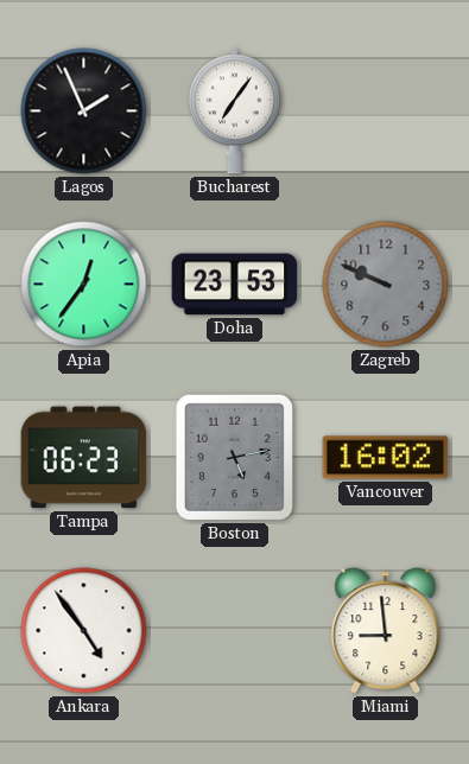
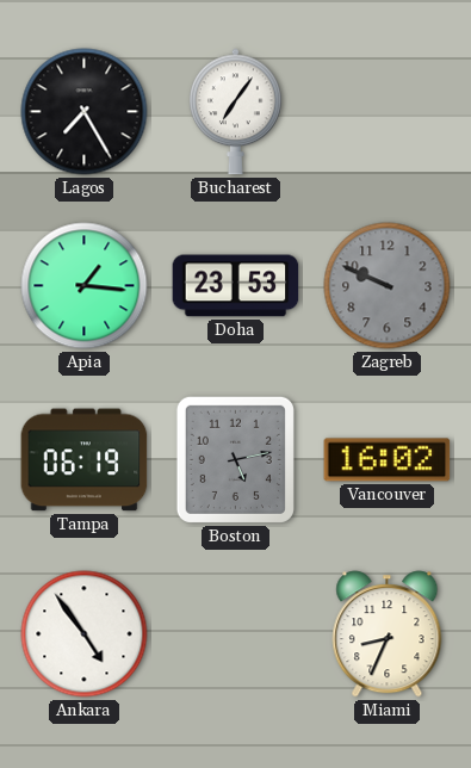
Lagos: 1:56 -> 7:25 (85, 112)
Apia: 12:36 -> 1:16 (85, 286)
Tampa: 06:23 -> 06:19 (85, 460)
Miami: 8:59 -> 8:34 (388, 634)
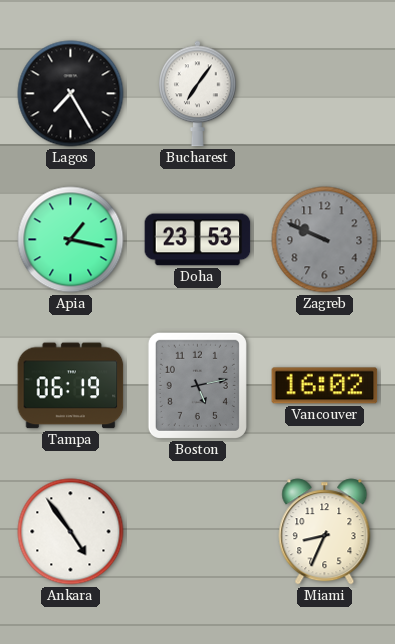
Apia: 1:16 -> 1:17 (71, 240)
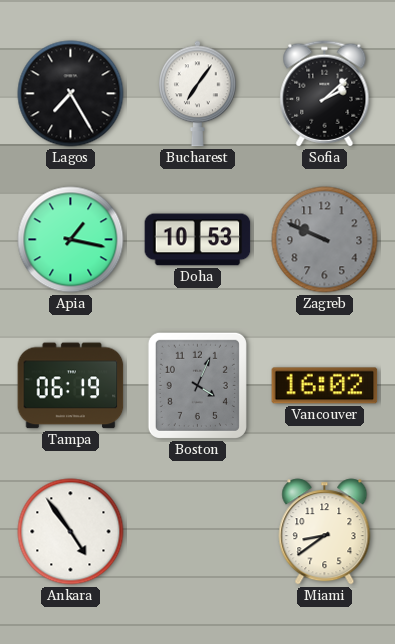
Sofia: none -> 2:08 (325, 94)
Doha: 23:53 -> 10:53 (198, 240)
Boston: 5:13 -> 4:04 (197, 385)
Miami: 8:34 -> 8:39 (325, 532)
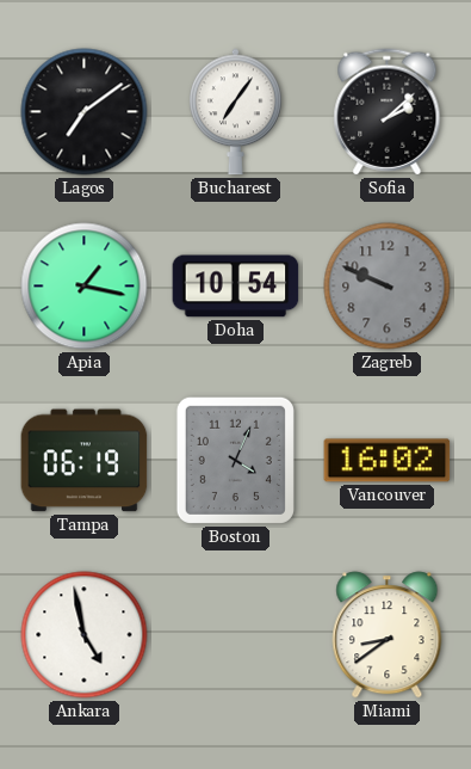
Lagos: 7:25 -> 7:09 (85, 112)
Doha: 10:53 -> 10:54 (236, 287)
Ankara: 4:54 -> 4:58 (85, 635)
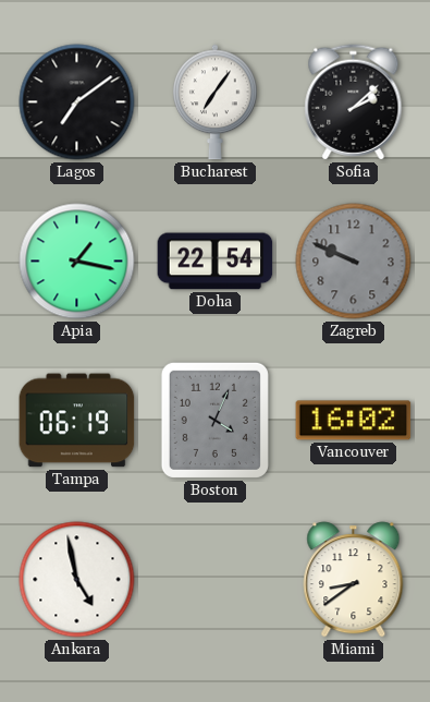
Doha: 10:54 -> 22:54 (216, 262)
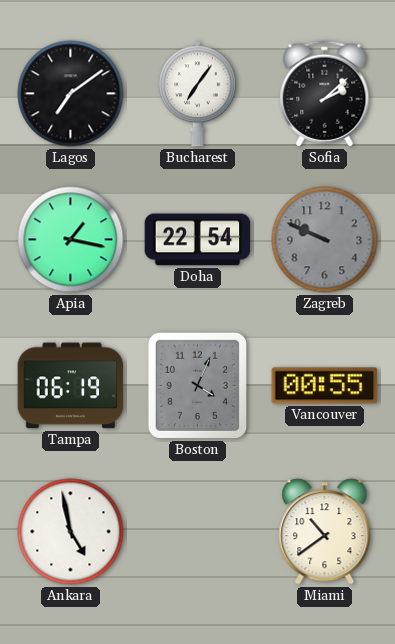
Vancouver: 16:02 -> 00:55 (325, 386)
Miami: 8:39 -> 10:39 (325, 532)
